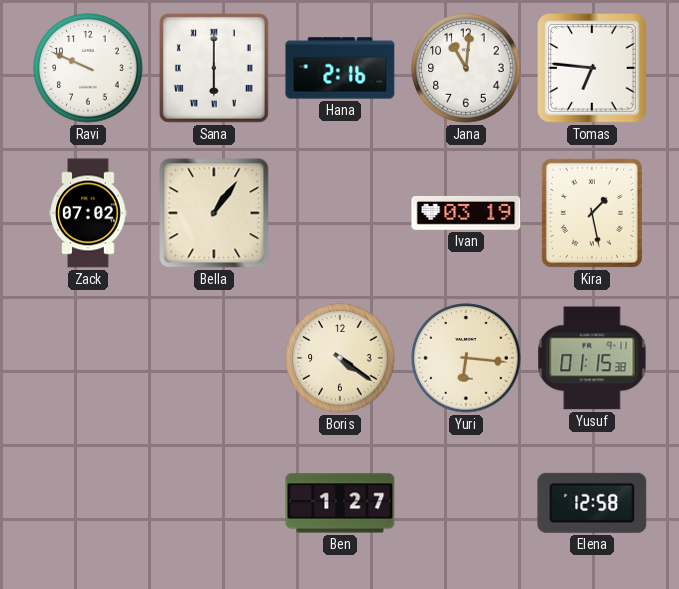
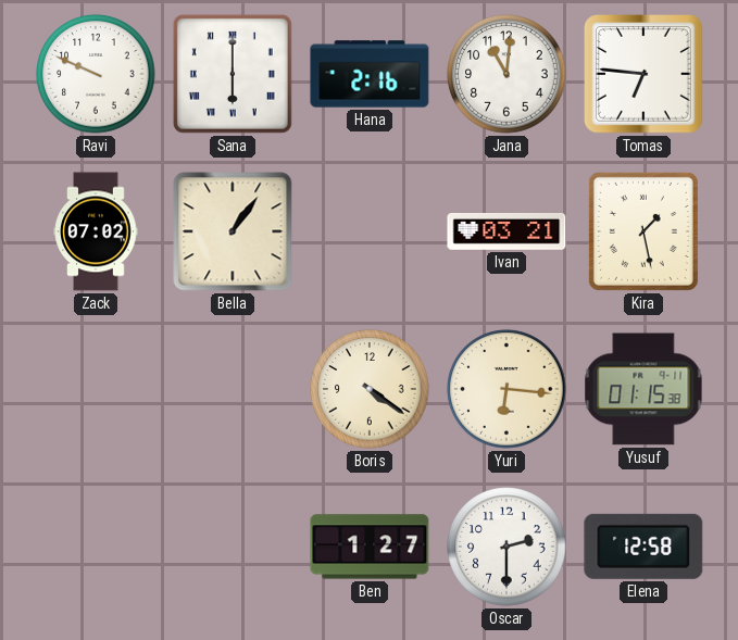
Ivan: 03:19 -> 03:21 (506, 231)
Oscar: none -> 2:30 (506, 547)
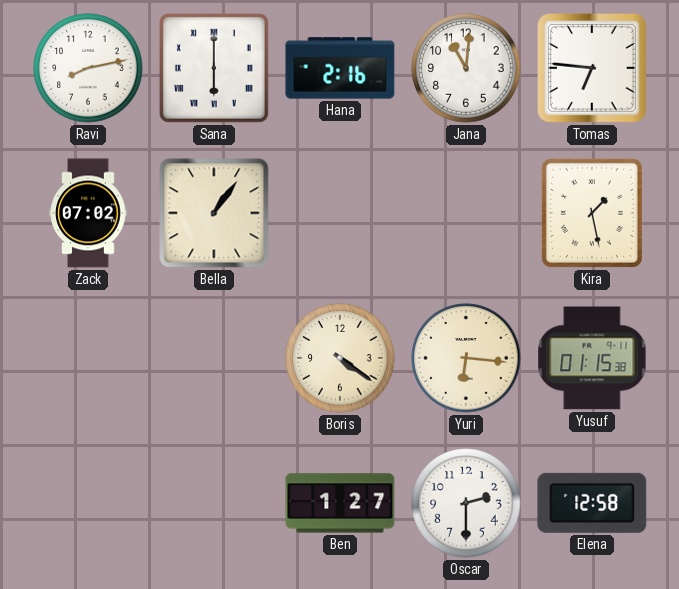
Ravi: 9:49 -> 8:13 (88, 68)
Ivan: 03:21 -> none (506, 231)
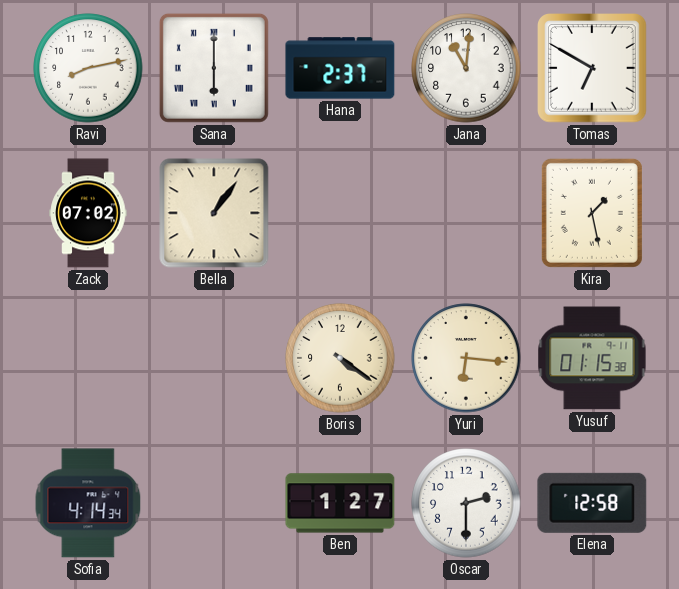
Hana: 2:16 -> 2:37 (340, 68)
Tomas: 6:46 -> 6:50 (593, 69)
Sofia: none -> 4:14 (88, 503)
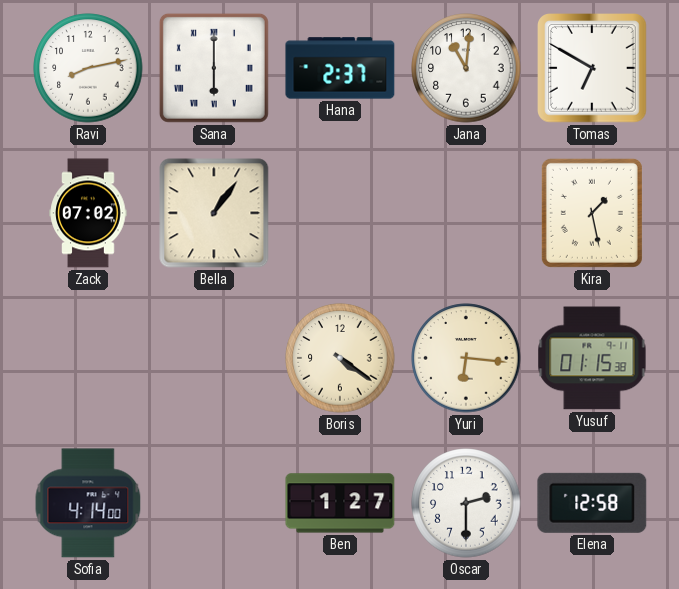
Sofia: 4:14:34 -> 4:14:00 (88, 503)
